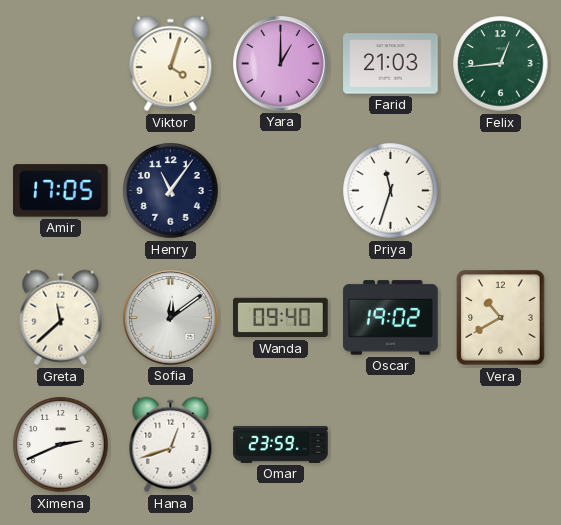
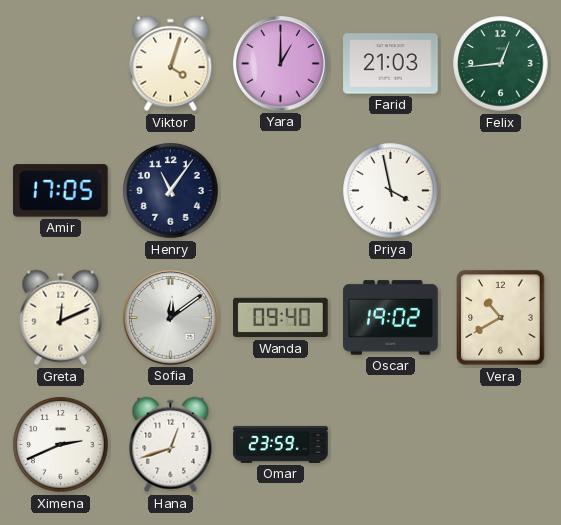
Priya: 11:33 -> 3:58 (391, 191)
Greta: 11:38 -> 12:11 (61, 318)
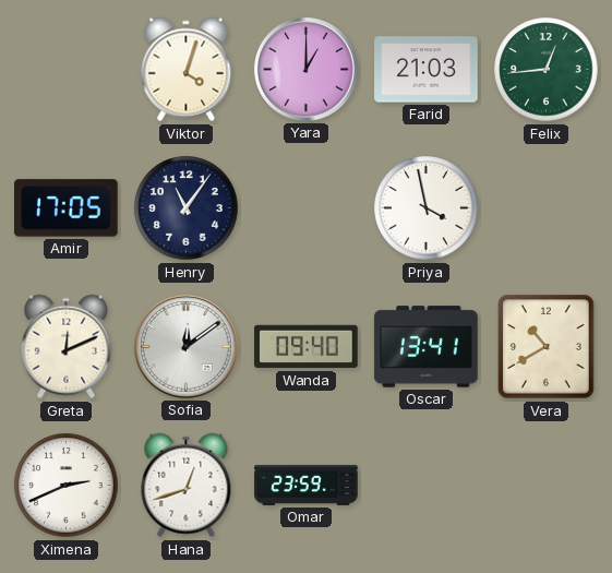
Oscar: 19:02 -> 13:41 (427, 347)
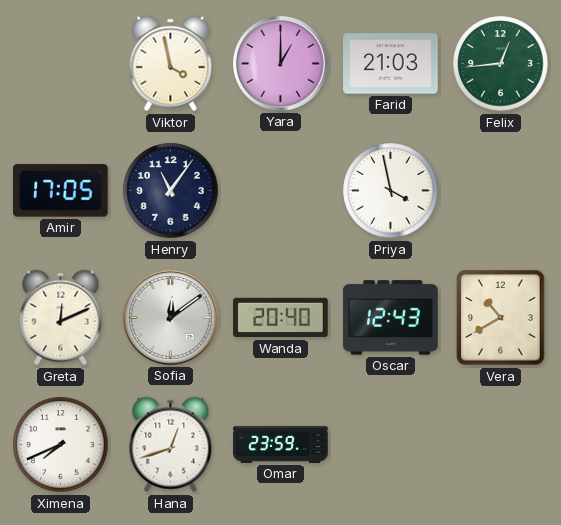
Viktor: 4:03 -> 3:58 (171, 64)
Wanda: 09:40 -> 20:40 (281, 318)
Oscar: 13:41 -> 12:43 (391, 318)
Ximena: 2:41 -> 7:41 (61, 445)
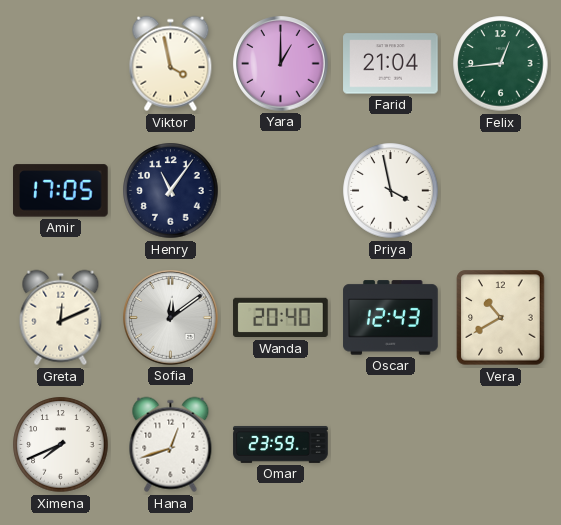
Farid: 21:03 -> 21:04 (391, 64)
